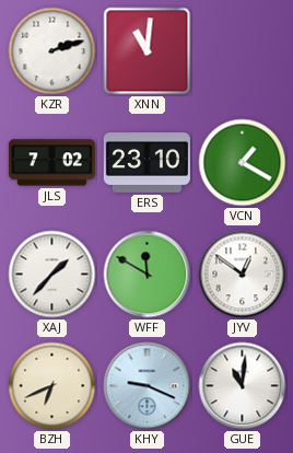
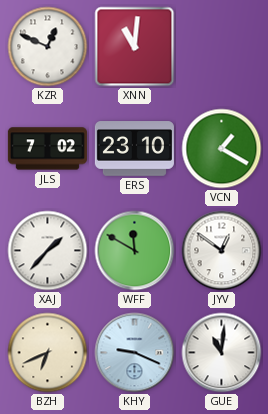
KZR: 2:12 -> 12:49 (48, 47)
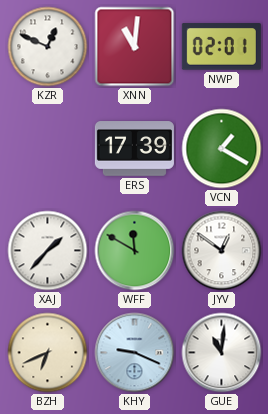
NWP: none -> 02:01 (221, 47)
JLS: 7:02 -> none (47, 149)
ERS: 23:10 -> 17:39 (134, 149)
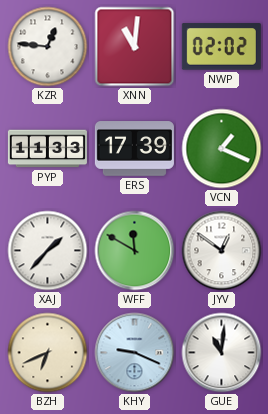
KZR: 12:49 -> 12:46 (48, 47)
NWP: 02:01 -> 02:02 (221, 47)
PYP: none -> 11:33 (47, 149)
VCN: 1:20 -> 1:19 (222, 149)
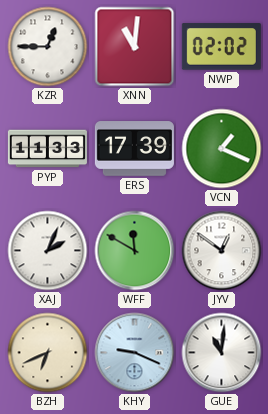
KZR: 12:46 -> 12:45 (48, 47)
XAJ: 1:37 -> 2:04 (48, 251)
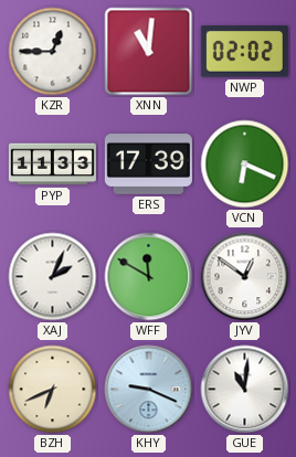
VCN: 1:19 -> 6:19 (245, 164)
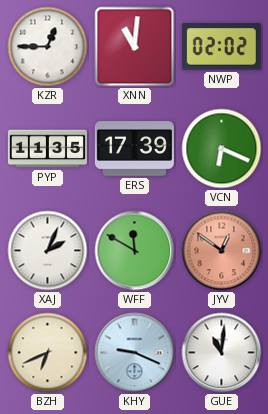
PYP: 11:33 -> 11:35 (47, 149)
JYV dial: white -> salmon (222, 251)
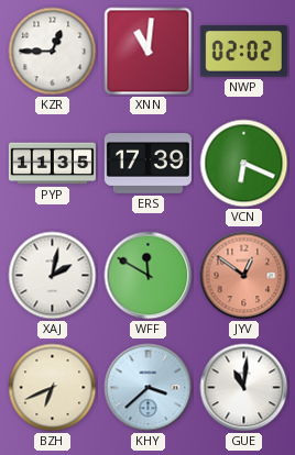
XAJ: 2:04 -> 2:02 (53, 276)
KHY: 9:19 -> 3:38 (149, 388)
